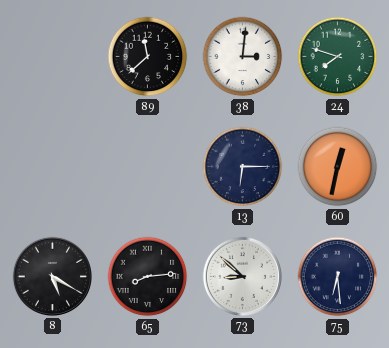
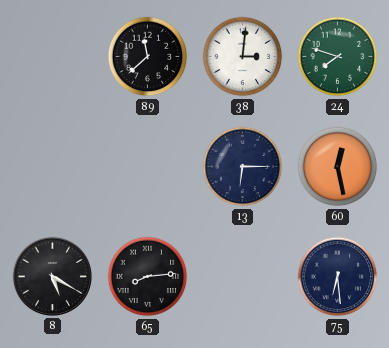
60: 12:32 -> 12:28 (338, 167)
73: 8:52 -> none (242, 276)
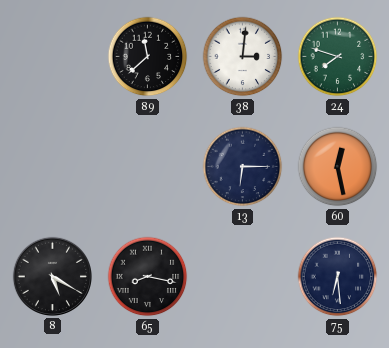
65: 8:14 -> 8:17 (148, 277)
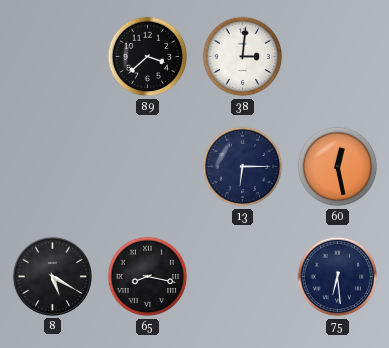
89: 11:38 -> 3:38 (148, 57)
24: 7:48 -> none (338, 57)
